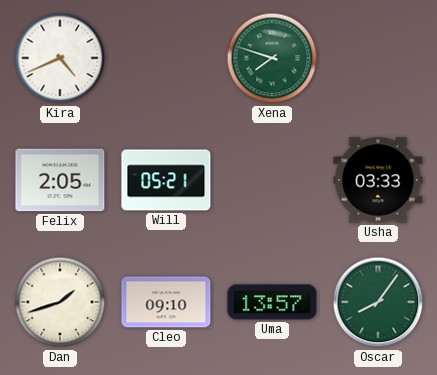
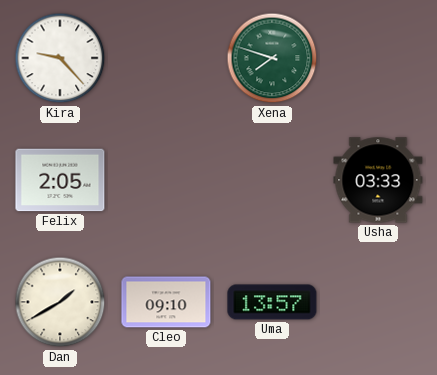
Kira: 4:41 -> 9:23 (60, 58)
Will: 05:21 -> none (166, 180)
Dan: 1:42 -> 1:40 (60, 302)
Oscar: 8:06 -> none (378, 302)
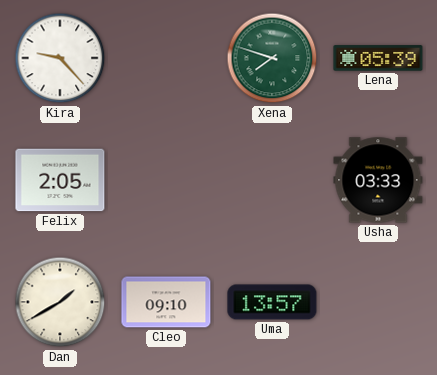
Lena: none -> 05:39 (378, 58)
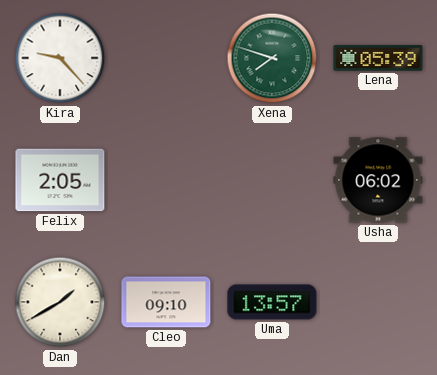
Usha: 03:33 -> 06:02 (378, 180)
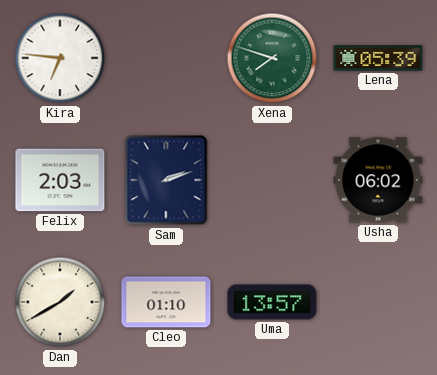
Kira: 9:23 -> 6:46 (60, 58)
Felix: 2:05 -> 2:03 (60, 180)
Sam: none -> 2:12 (166, 180)
Cleo: 09:10 -> 01:10 (166, 302)
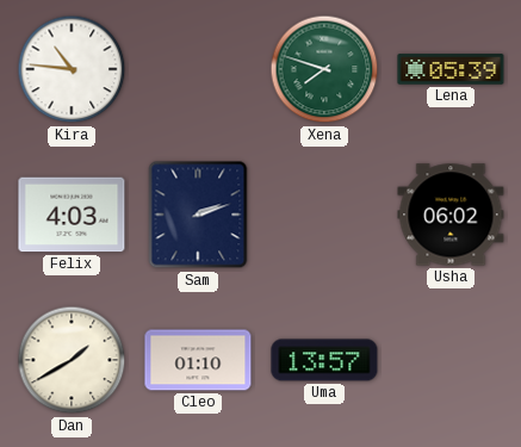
Kira: 6:46 -> 10:46 (72, 69)
Felix: 2:03 -> 4:03 (72, 215)
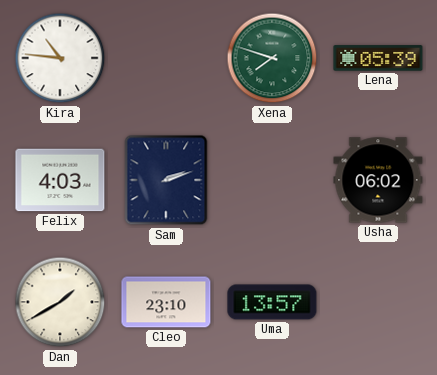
Cleo: 01:10 -> 23:10 (166, 302)
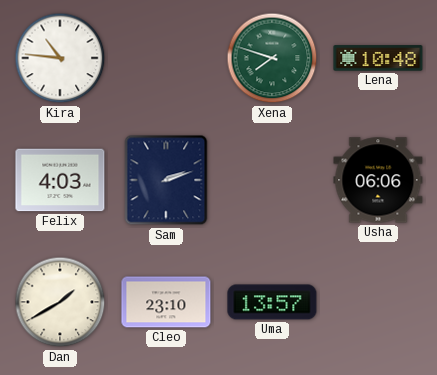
Lena: 05:39 -> 10:48 (378, 58)
Usha: 06:02 -> 06:06 (378, 180)
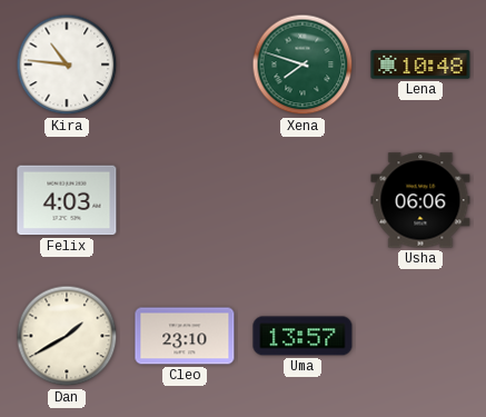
Sam: 2:12 -> none (166, 180)
